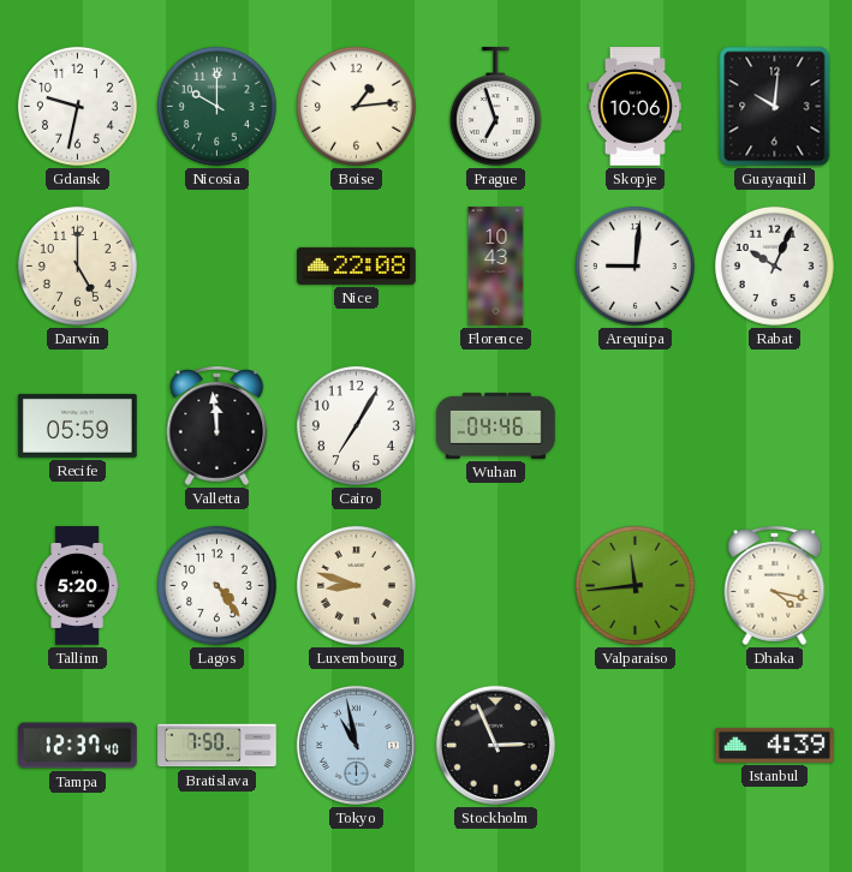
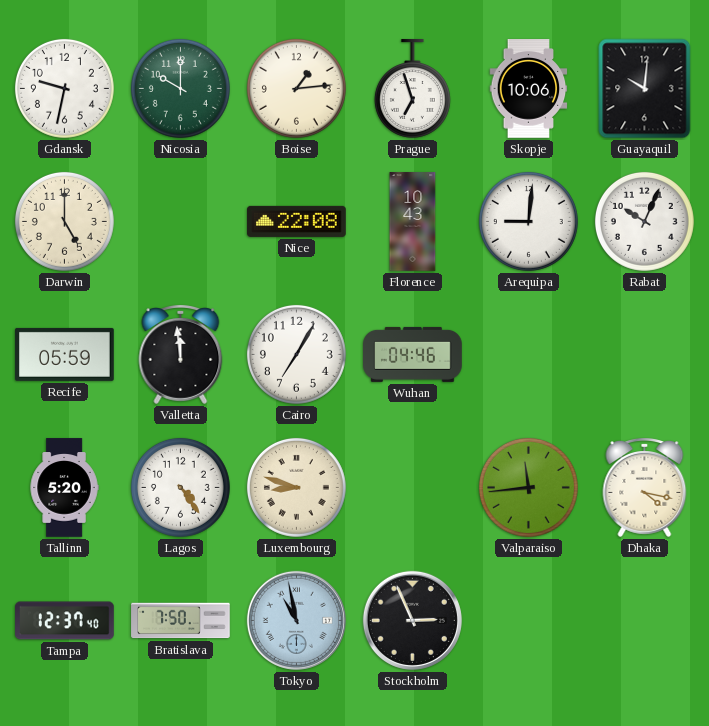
Istanbul: 4:39 -> none (775, 745)
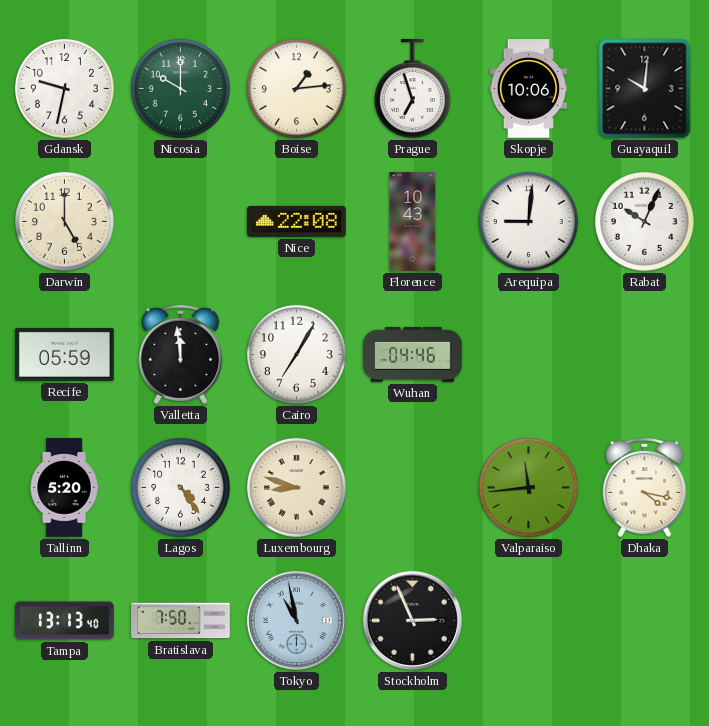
Tampa: 12:37 -> 13:13 (65, 621)
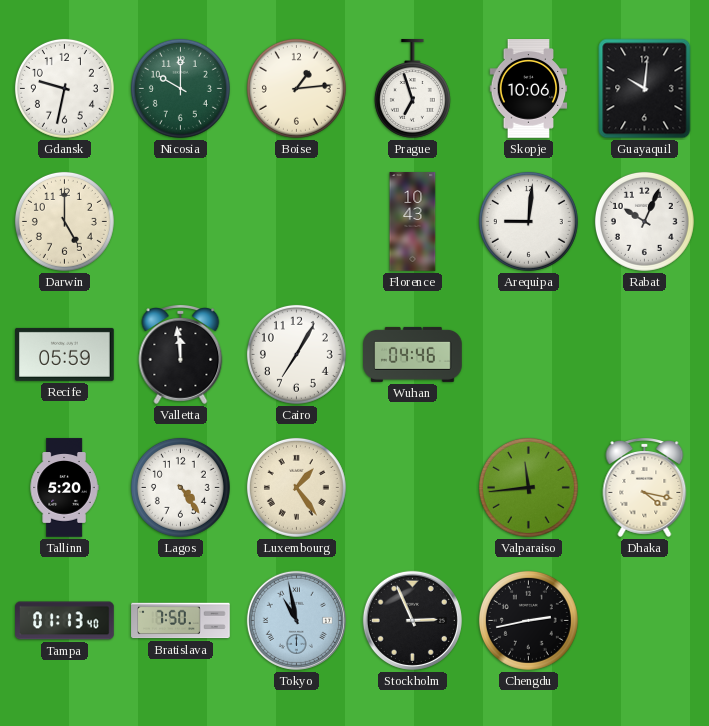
Nice: 22:08 -> none (297, 221)
Luxembourg: 8:48 -> 1:24 (296, 487)
Tampa: 13:13 -> 01:13 (65, 621)
Chengdu: none -> 2:43 (528, 620)
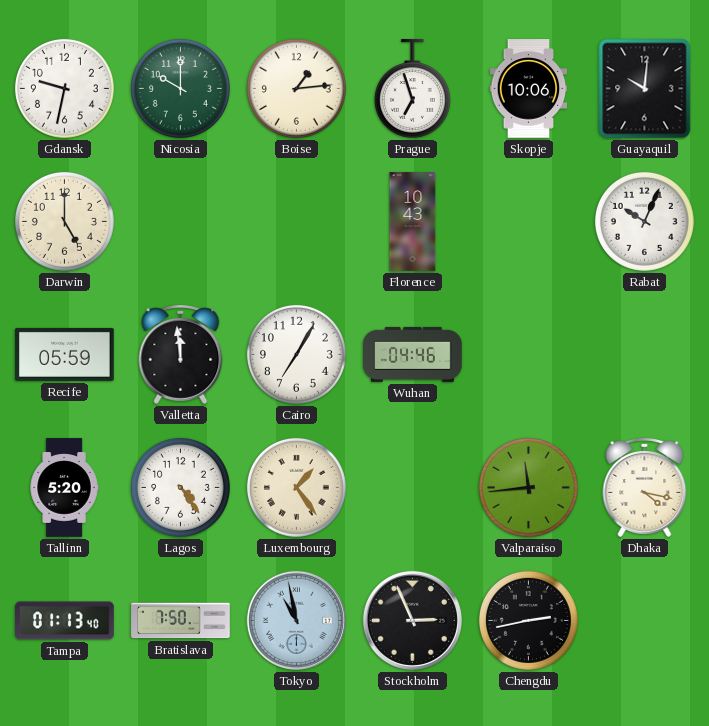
Arequipa: 9:01 -> none (528, 221)
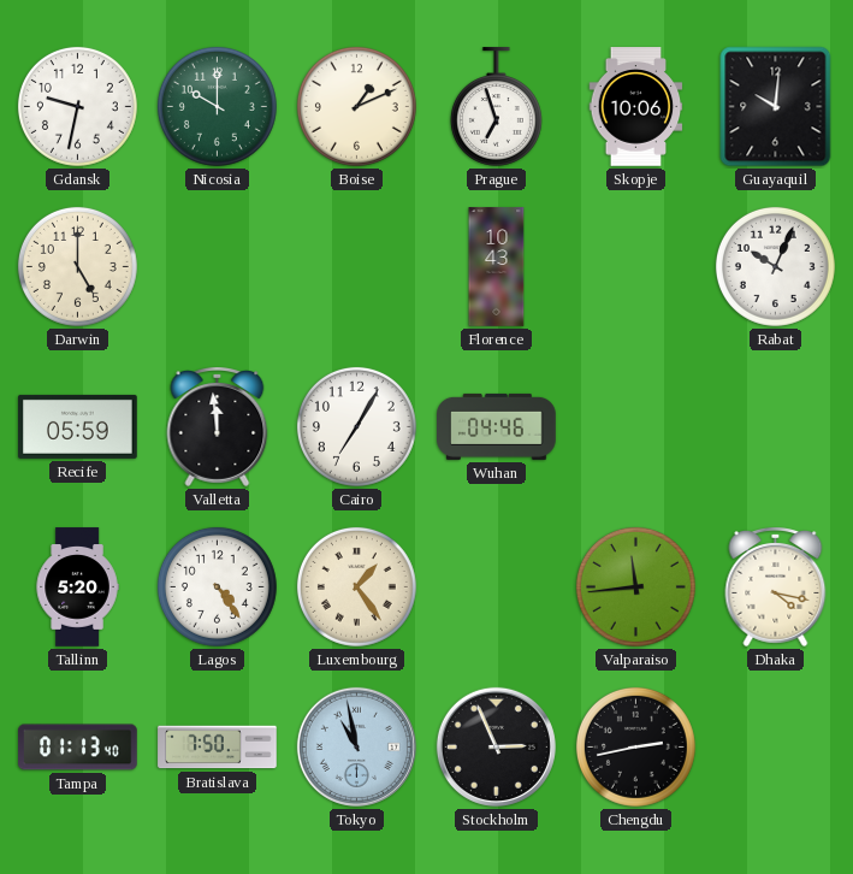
Boise: 1:14 -> 1:11 (356, 106)
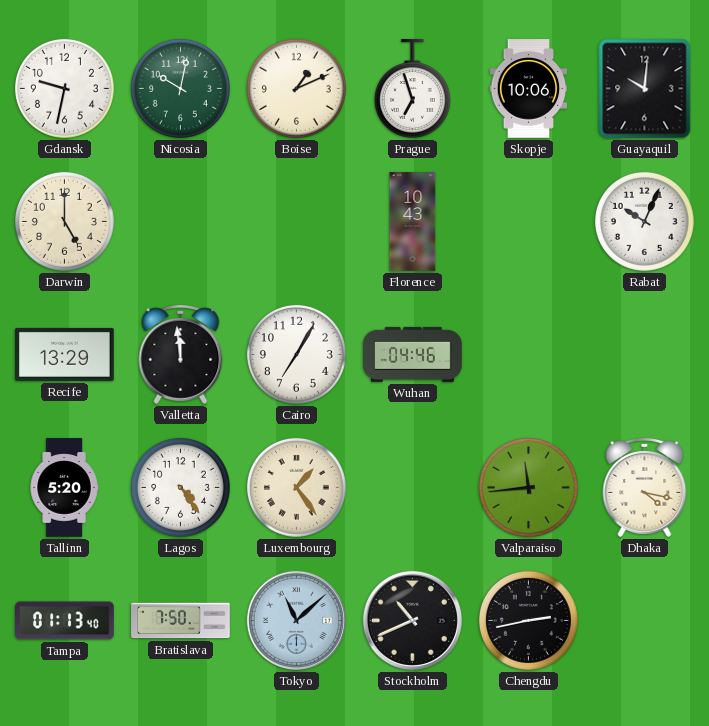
Nicosia: 10:00 -> 10:02 (180, 88)
Recife: 05:59 -> 13:29 (65, 354)
Tokyo: 10:58 -> 11:08 (296, 620)
Stockholm: 2:56 -> 10:41 (412, 620)
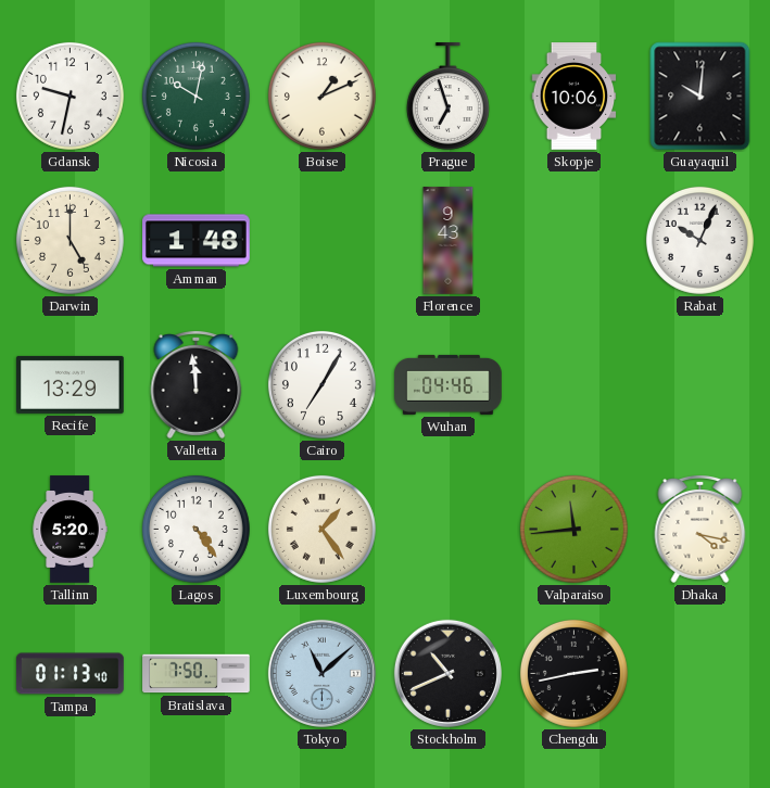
Amman: none -> 1:48 (197, 241)
Florence: 10:43 -> 9:43 (449, 241)
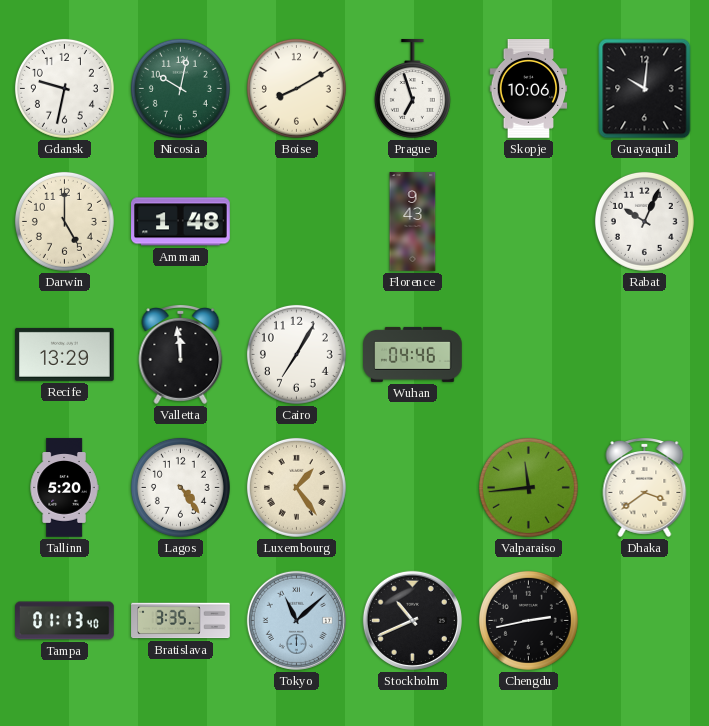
Boise: 1:11 -> 8:10 (296, 88)
Dhaka: 4:17 -> 3:39 (645, 488)
Bratislava: 7:50 -> 3:35 (181, 621)
